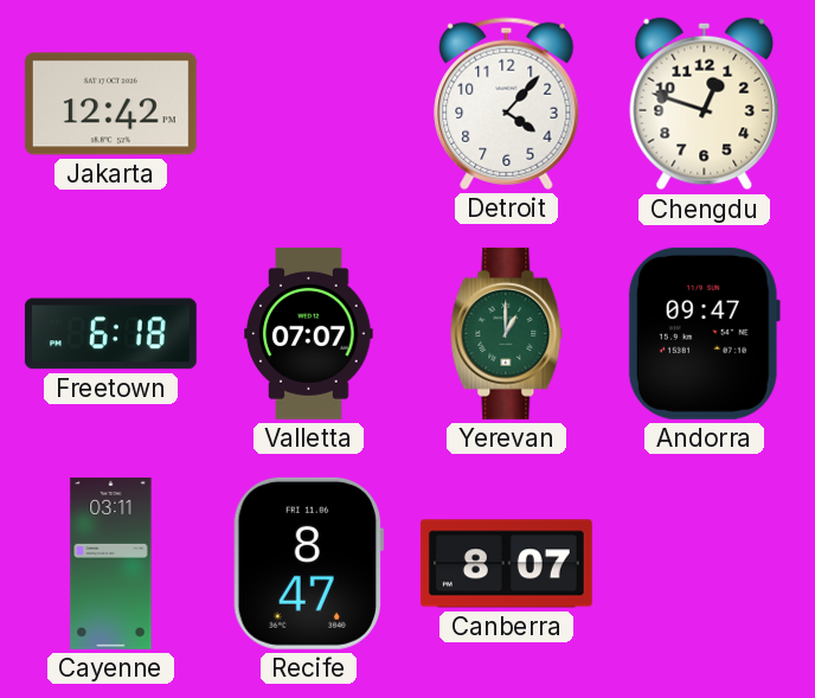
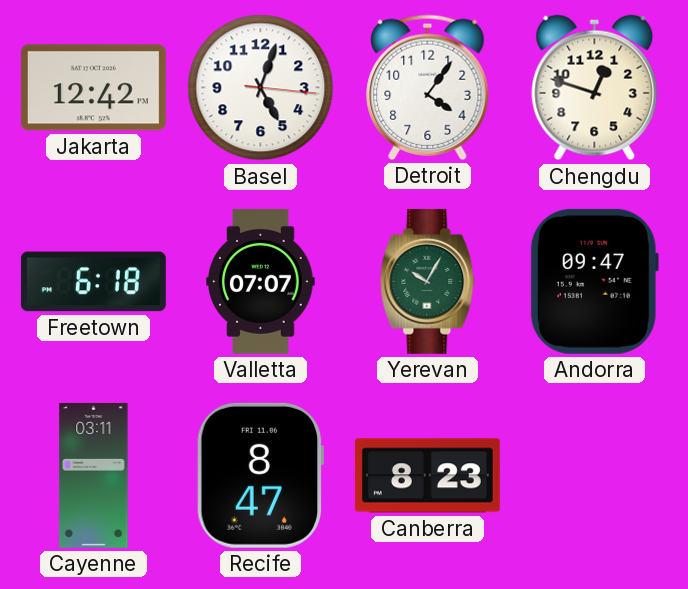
Basel: none -> 5:03 (261, 88)
Detroit: 4:07 -> 4:06 (428, 87)
Yerevan: 1:00 -> 10:05 (428, 281)
Canberra: 8:07 -> 8:23 (427, 476)
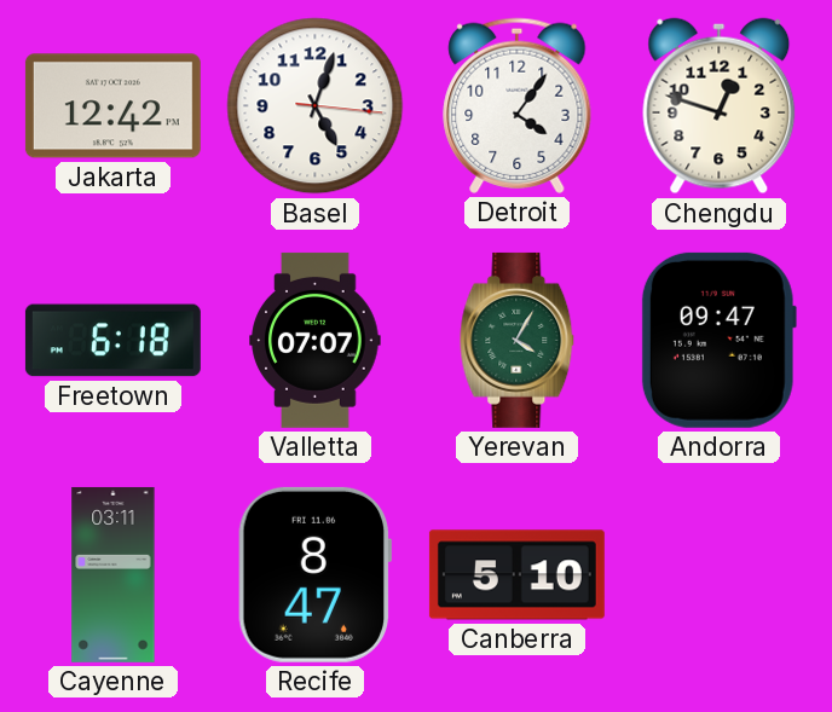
Yerevan: 10:05 -> 4:05 (518, 340)
Canberra: 8:23 -> 5:10 (516, 575)
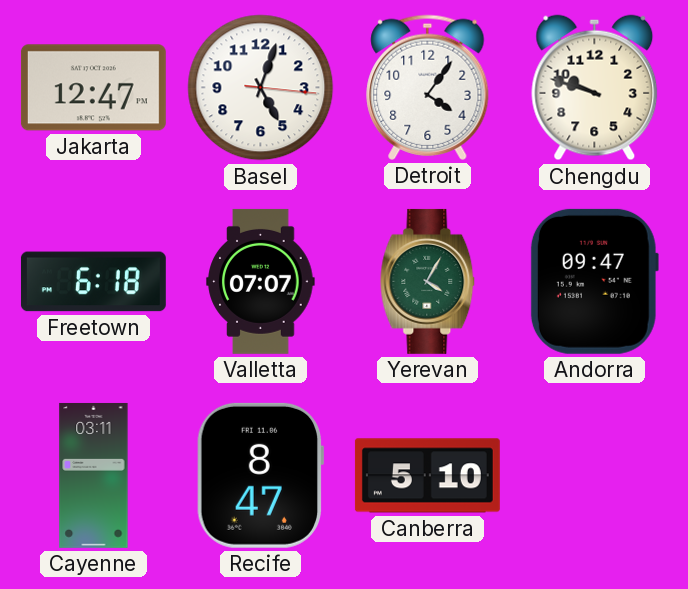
Jakarta: 12:42 -> 12:47 (93, 88)
Chengdu: 12:48 -> 9:48 (595, 88)
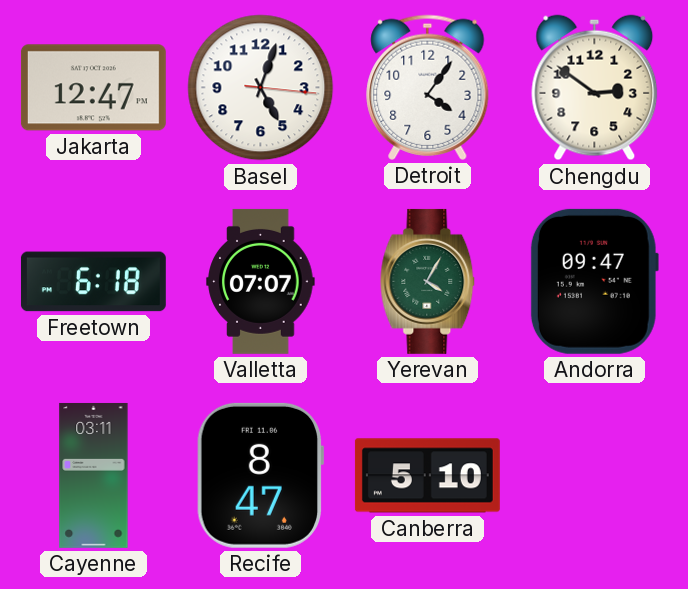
Chengdu: 9:48 -> 2:51 (595, 88)
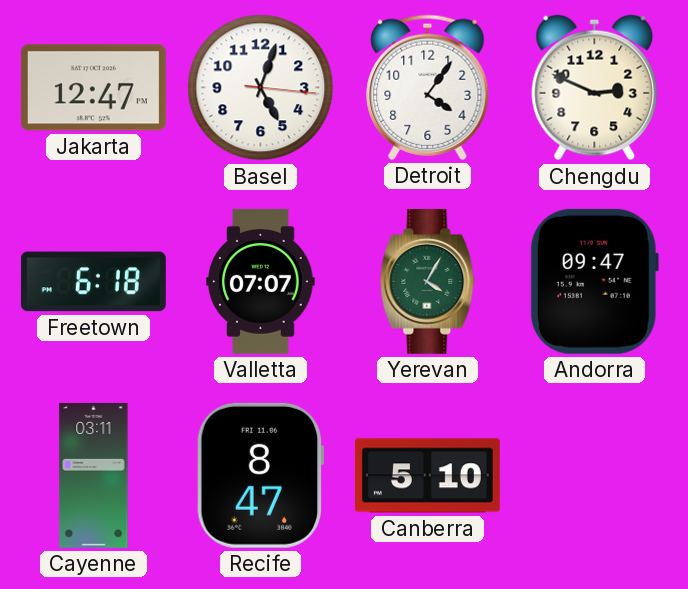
Chengdu: 2:51 -> 2:49 (595, 88)
